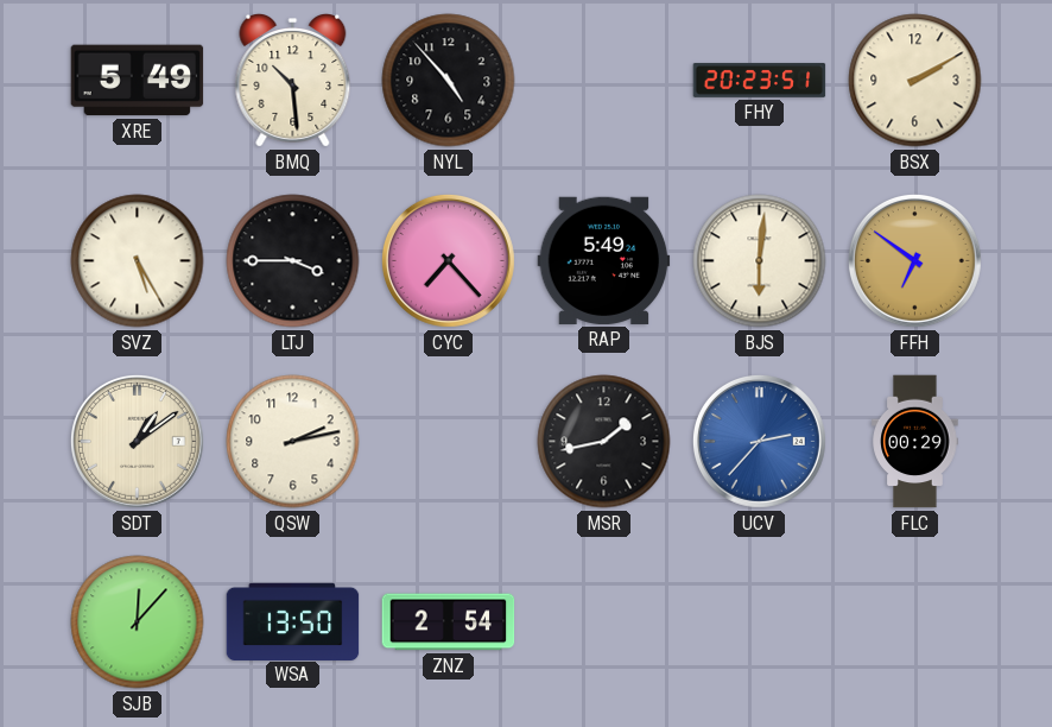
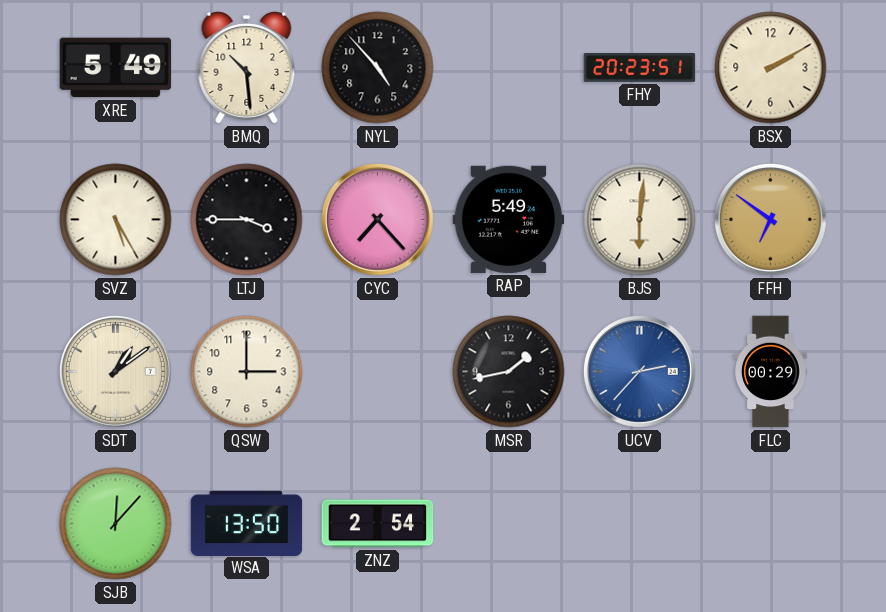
QSW: 2:13 -> 3:00 (247, 372)
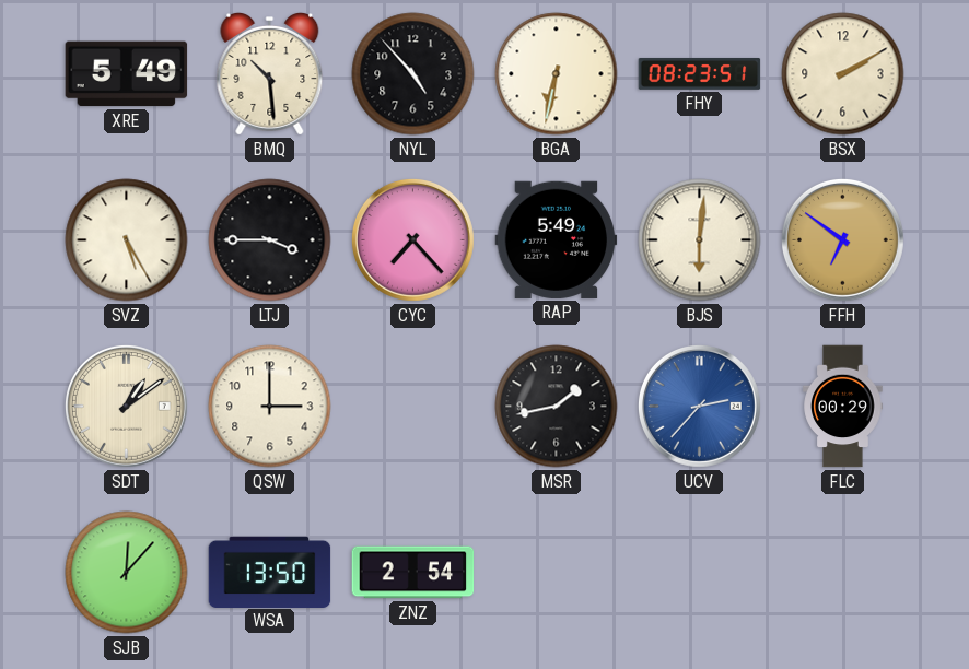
BGA: none -> 6:32 (557, 74)
FHY: 20:23 -> 08:23 (700, 73)
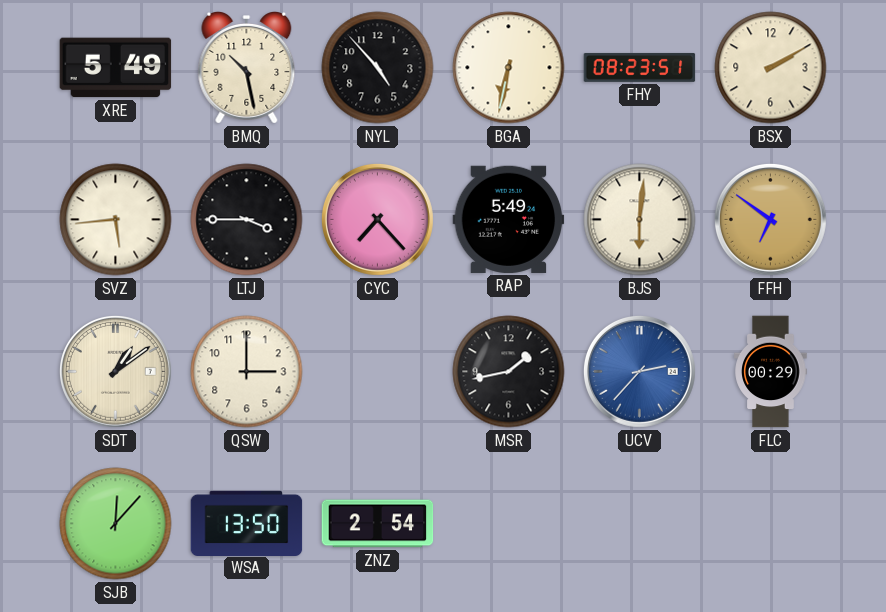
BMQ: 10:29 -> 10:28 (247, 68)
SVZ: 5:25 -> 5:44 (116, 220)
